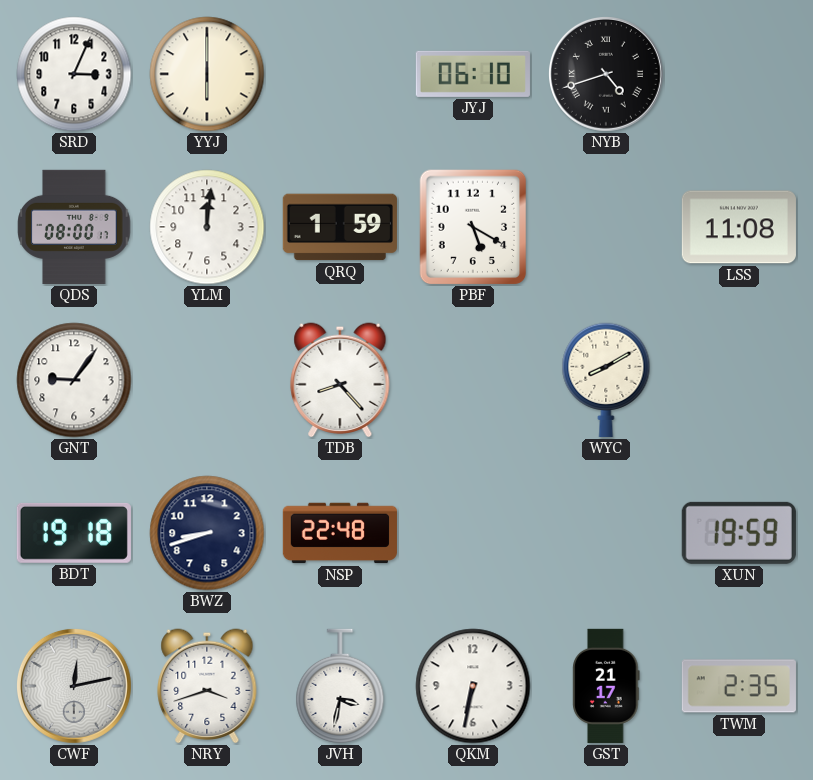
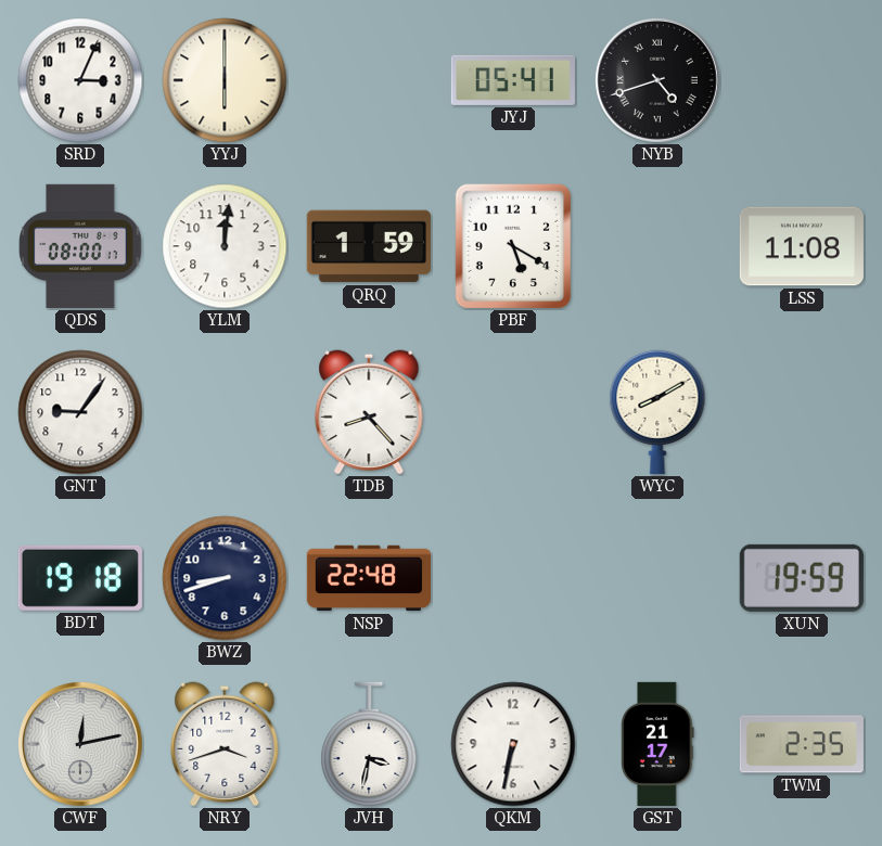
JYJ: 06:10 -> 05:41 (513, 80)
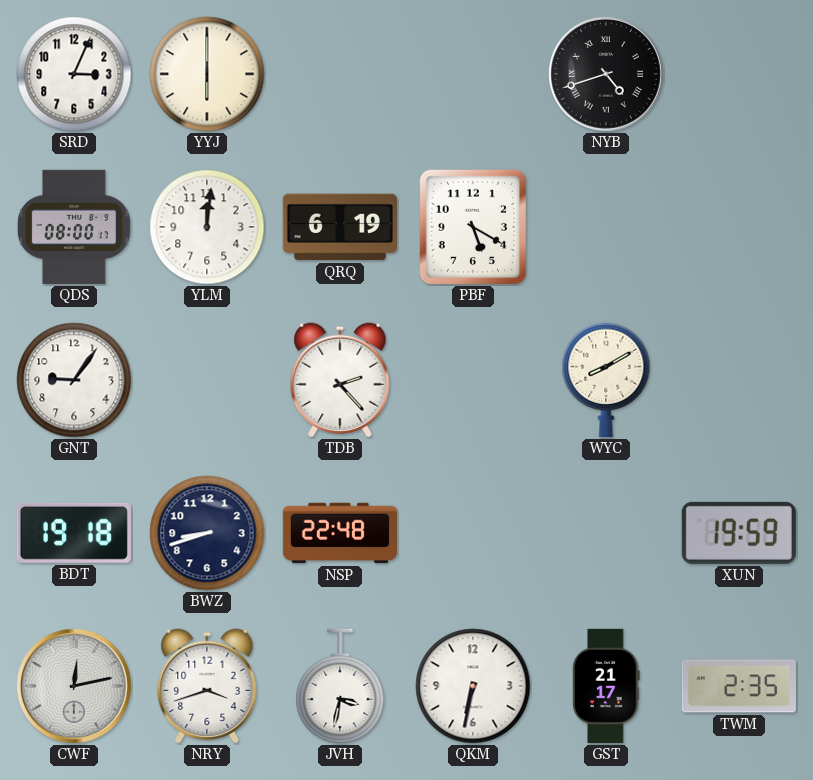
JYJ: 05:41 -> none (513, 80)
QRQ: 1:59 -> 6:19 (340, 227)
LSS: 11:08 -> none (802, 246)
TDB: 8:23 -> 2:23 (340, 380)
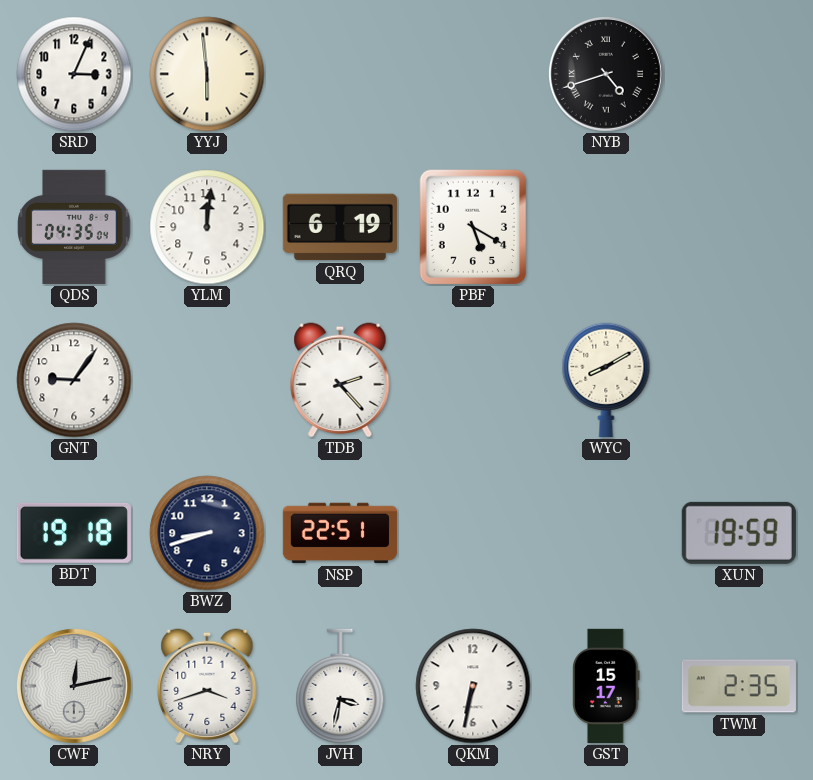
YYJ: 6:00 -> 5:59 (207, 74)
QDS: 08:00 -> 04:35 (74, 227)
NSP: 22:48 -> 22:51 (340, 533)
GST: 21:17 -> 15:17 (606, 686)
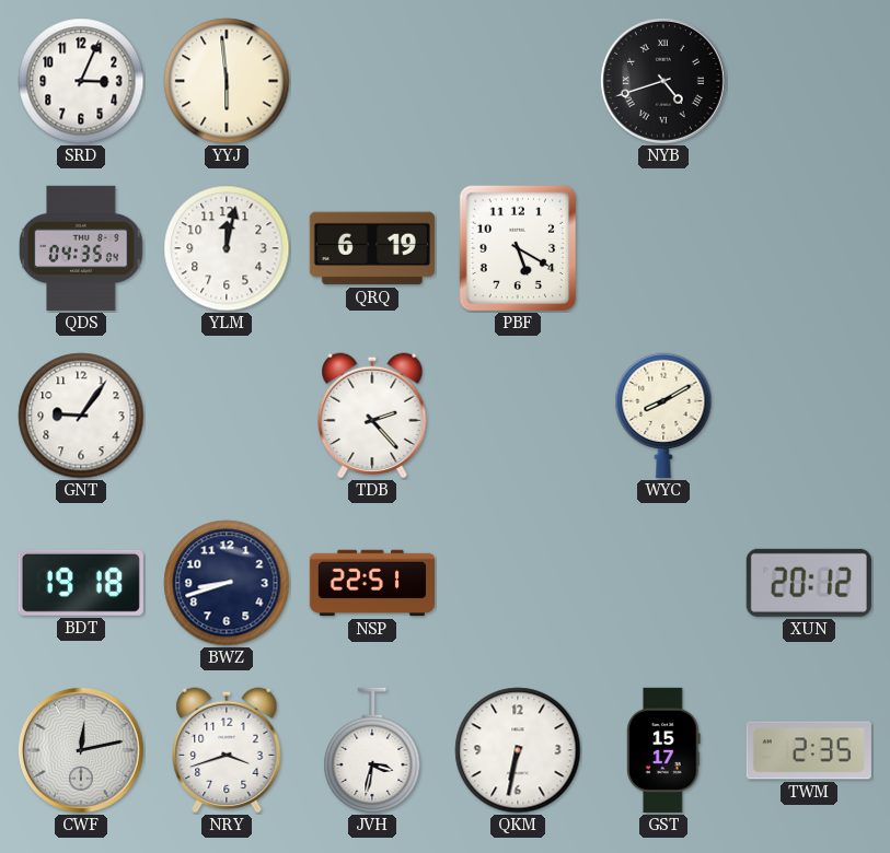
YLM: 12:01 -> 12:02 (227, 248)
XUN: 19:59 -> 20:12 (809, 583)
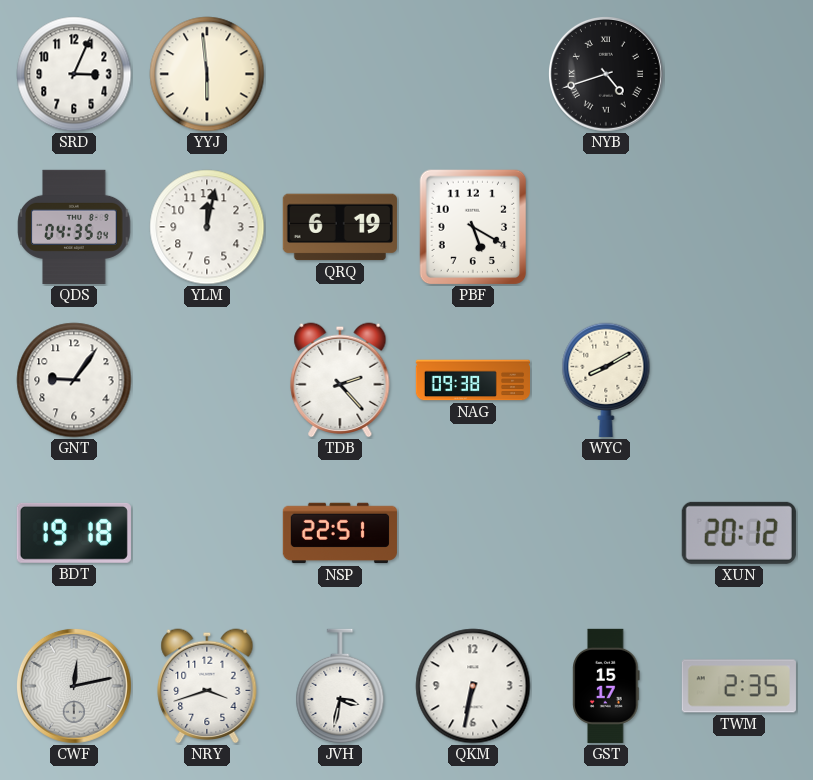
NAG: none -> 09:38 (472, 380)
BWZ: 8:42 -> none (227, 583)
